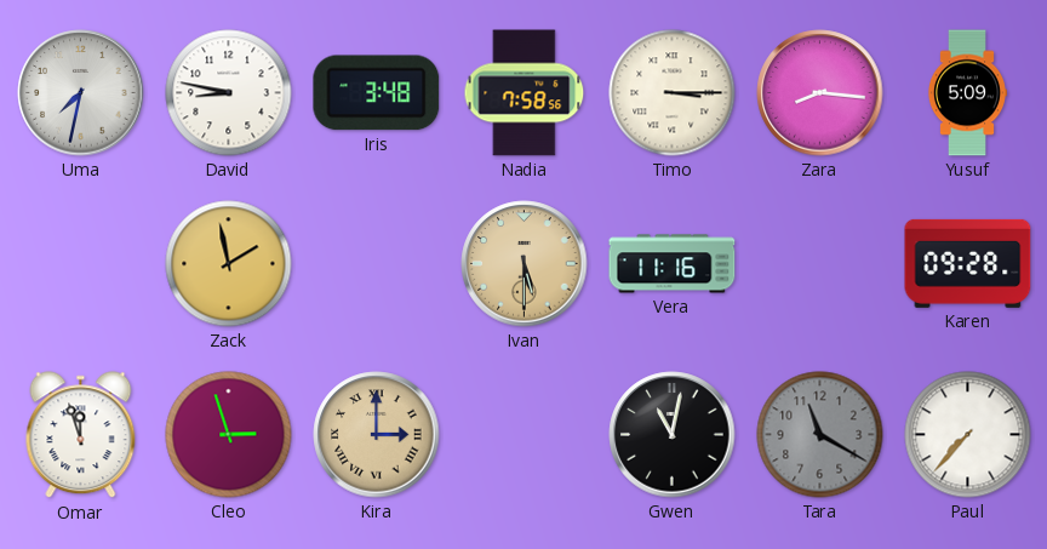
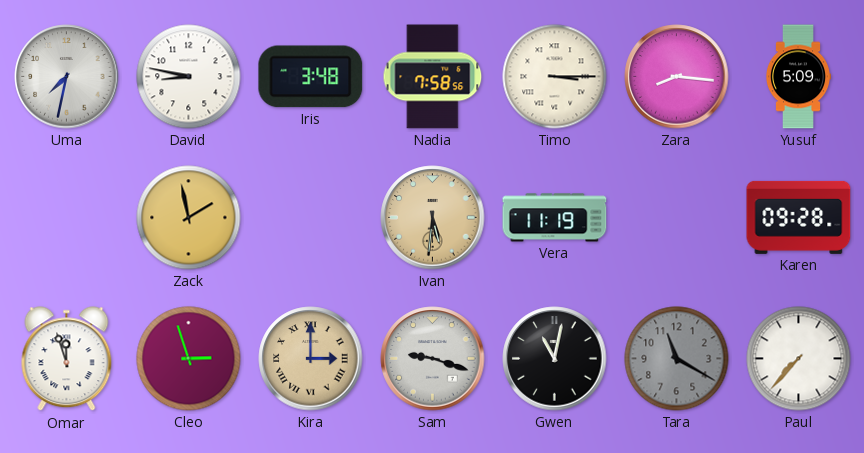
Ivan: 5:30 -> 5:31 (433, 218)
Vera: 11:16 -> 11:19 (555, 218)
Sam: none -> 9:18 (433, 359)
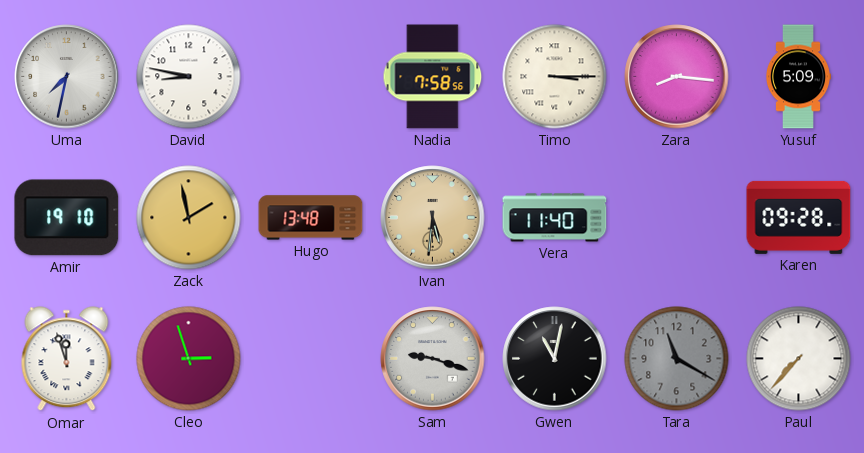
Iris: 3:48 -> none (311, 77)
Amir: none -> 19:10 (67, 218)
Hugo: none -> 13:48 (311, 218)
Vera: 11:19 -> 11:40 (555, 218)
Kira: 3:00 -> none (311, 359)
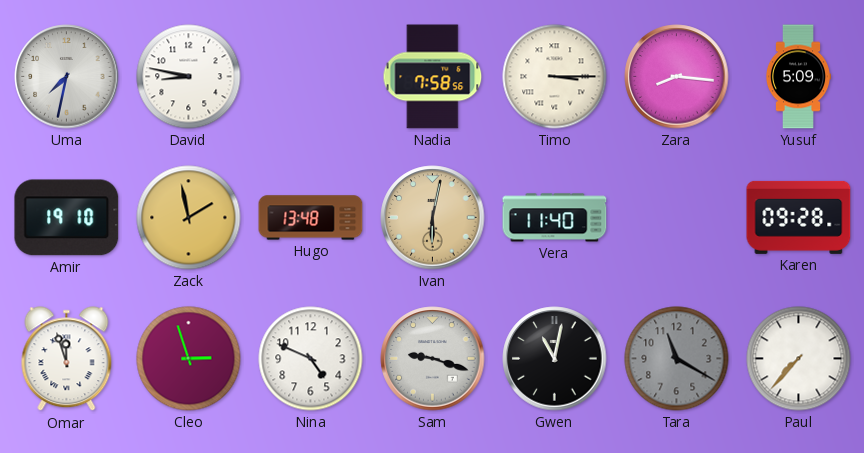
Ivan: 5:31 -> 6:02 (433, 218)
Nina: none -> 4:49 (311, 359)
